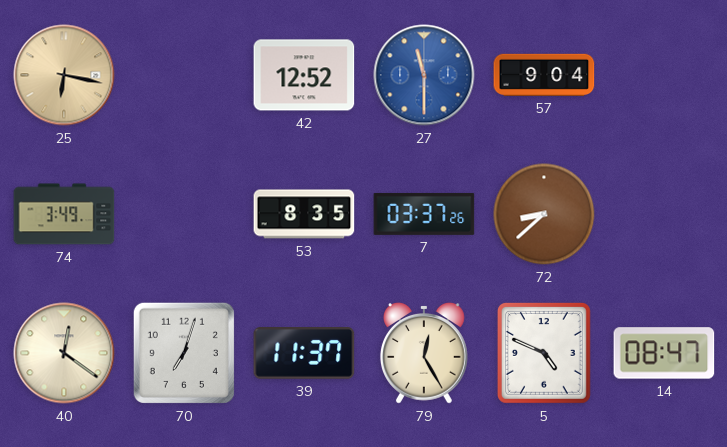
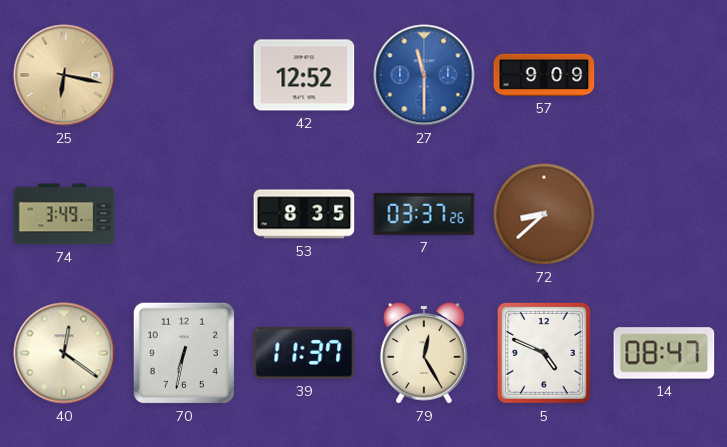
57: 9:04 -> 9:09 (544, 75)
70: 7:03 -> 6:32 (184, 353)
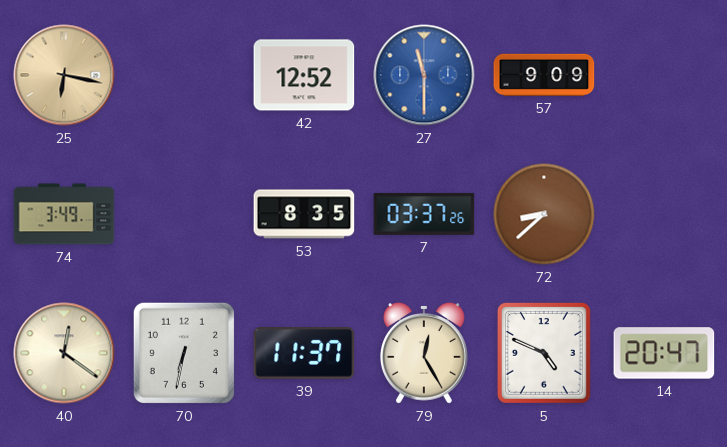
14: 08:47 -> 20:47 (664, 353)
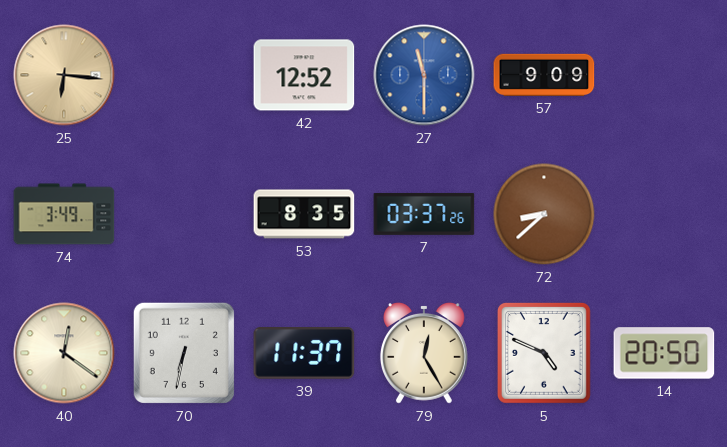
25: 6:17 -> 6:16 (64, 75)
14: 20:47 -> 20:50 (664, 353)
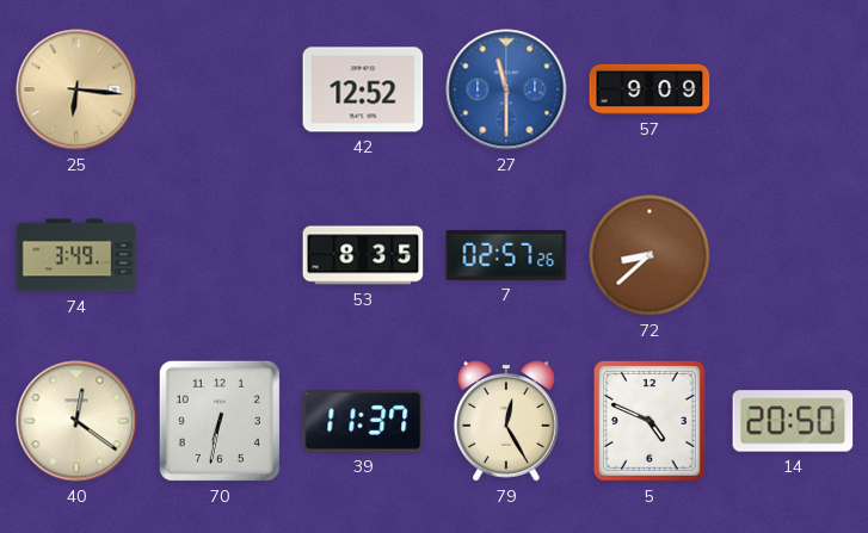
7: 03:37 -> 02:57 (506, 255)
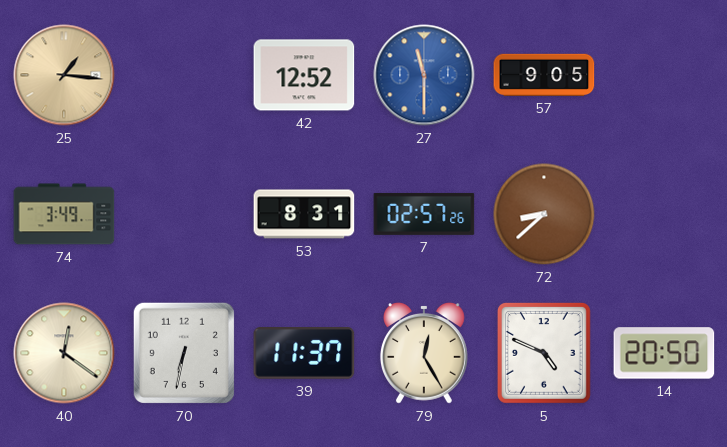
25: 6:16 -> 1:16 (64, 75)
57: 9:09 -> 9:05 (544, 75)
53: 8:35 -> 8:31 (304, 214)
